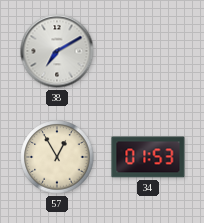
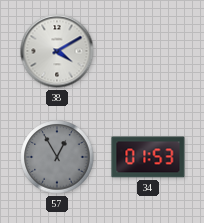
38: 7:10 -> 4:10 (57, 51)
57 dial: cream -> grey (57, 157)
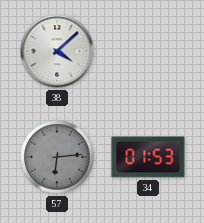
38: 4:10 -> 4:08 (57, 51)
57: 12:55 -> 6:14 (57, 157)
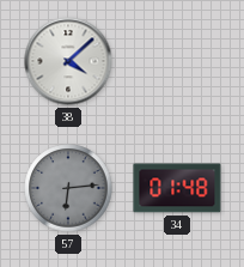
34: 01:53 -> 01:48 (177, 188)
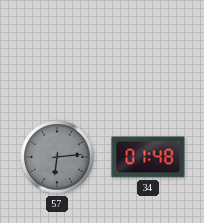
38: 4:08 -> none (68, 61)
